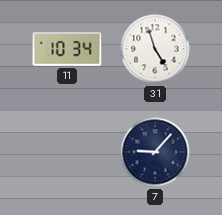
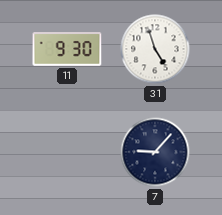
11: 10:34 -> 9:30 (67, 49)
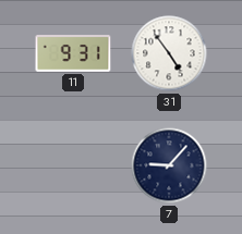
11: 9:30 -> 9:31 (73, 53)
31: 4:57 -> 4:54 (169, 53)
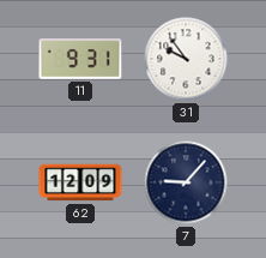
31: 4:54 -> 9:54 (186, 59)
62: none -> 12:09 (80, 182)
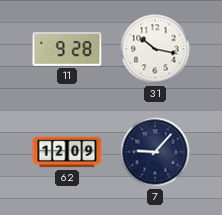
11: 9:31 -> 9:28 (67, 49)
31: 9:54 -> 10:17 (155, 49)
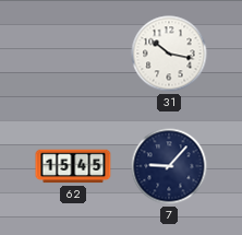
11: 9:28 -> none (67, 49)
62: 12:09 -> 15:45 (73, 166)
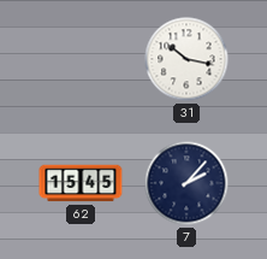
7: 9:07 -> 2:07 (186, 183)
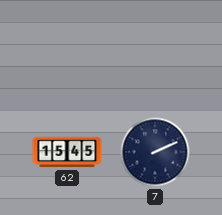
31: 10:17 -> none (186, 59)
7: 2:07 -> 2:11 (155, 152)
